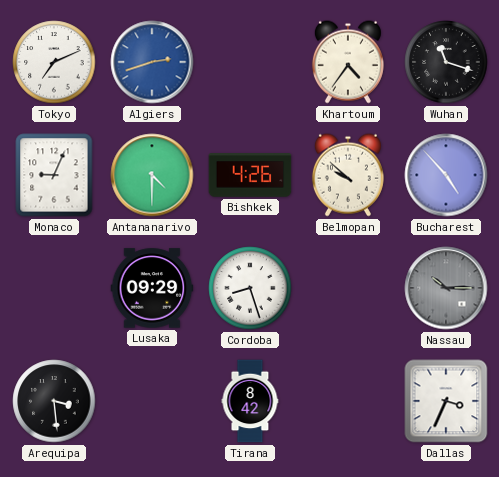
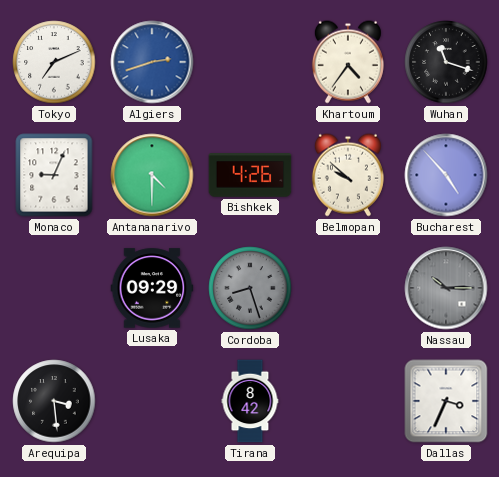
Cordoba dial: white -> grey (250, 288)
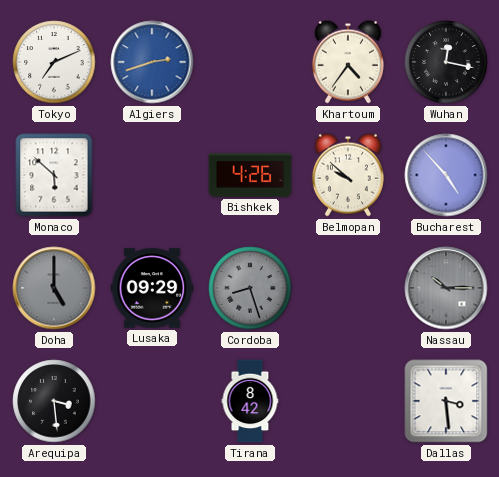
Wuhan: 11:18 -> 12:17 (446, 62)
Monaco: 9:04 -> 5:52 (54, 175)
Antananarivo: 4:30 -> none (152, 175)
Doha: none -> 5:00 (54, 288)
Dallas: 3:34 -> 3:29 (446, 401)
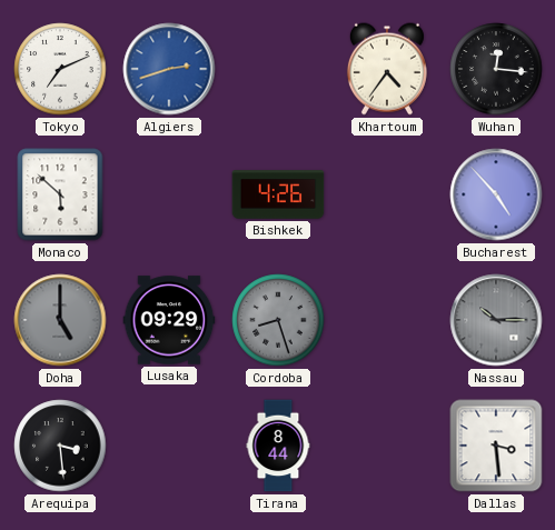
Wuhan: 12:17 -> 12:16 (496, 69)
Belmopan: 9:52 -> none (348, 175)
Tirana: 8:42 -> 8:44 (278, 446)
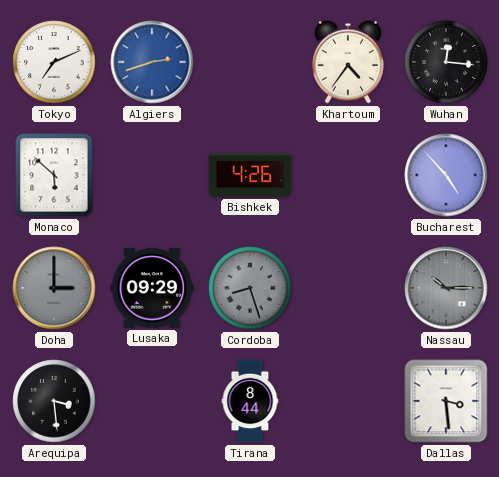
Doha: 5:00 -> 3:00 (54, 288)
